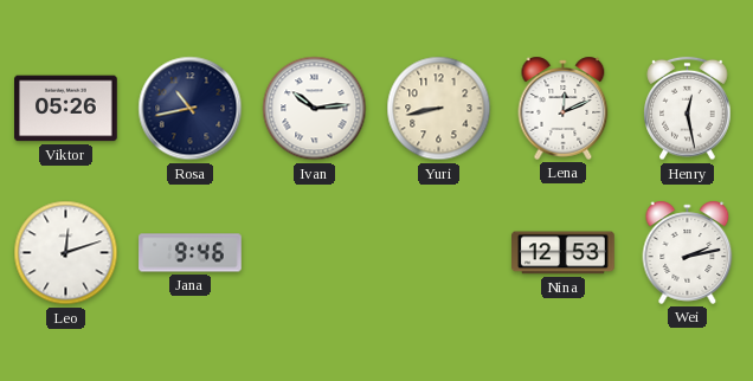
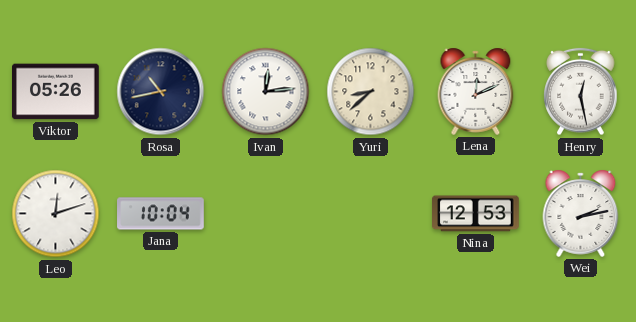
Ivan: 10:14 -> 12:14 (266, 92)
Yuri: 8:43 -> 8:38 (371, 92)
Jana: 9:46 -> 10:04 (161, 214)
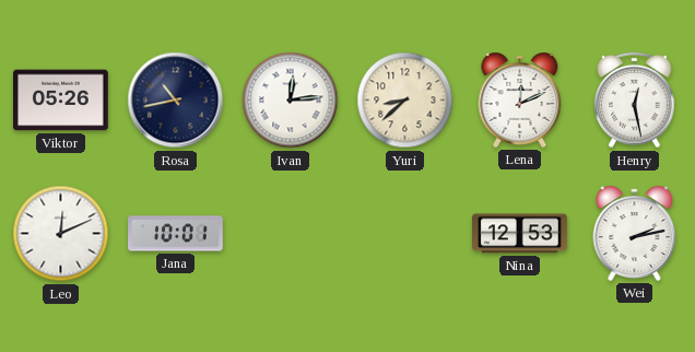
Leo: 12:12 -> 12:11 (61, 234)
Jana: 10:04 -> 10:01 (176, 234)
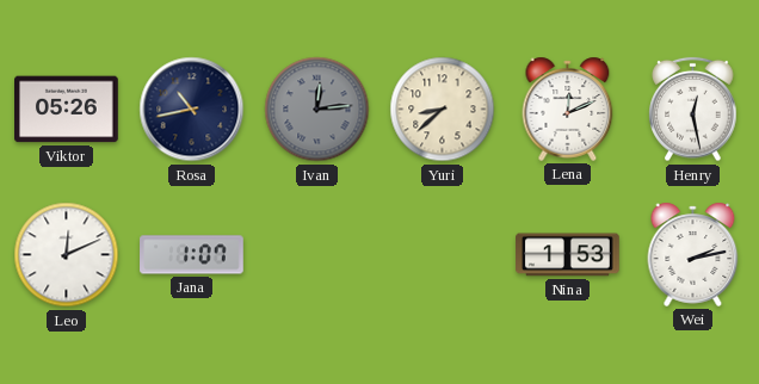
Ivan dial: white -> grey (317, 110)
Jana: 10:01 -> 1:07 (192, 255)
Nina: 12:53 -> 1:53 (568, 255)
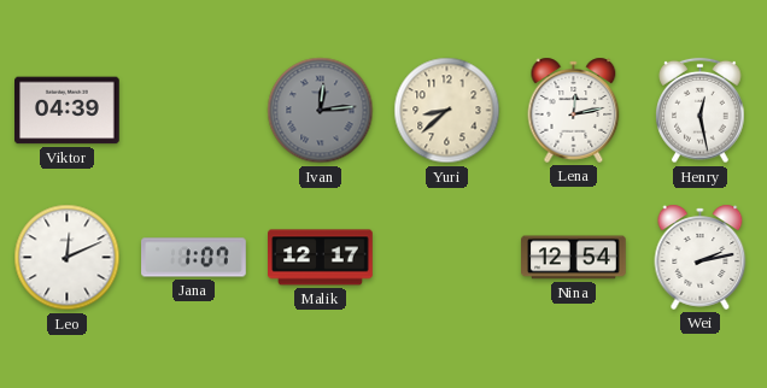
Viktor: 05:26 -> 04:39 (68, 111)
Rosa: 10:43 -> none (192, 110)
Lena: 12:11 -> 12:13 (574, 110)
Malik: none -> 12:17 (321, 258)
Nina: 1:53 -> 12:54 (574, 258)
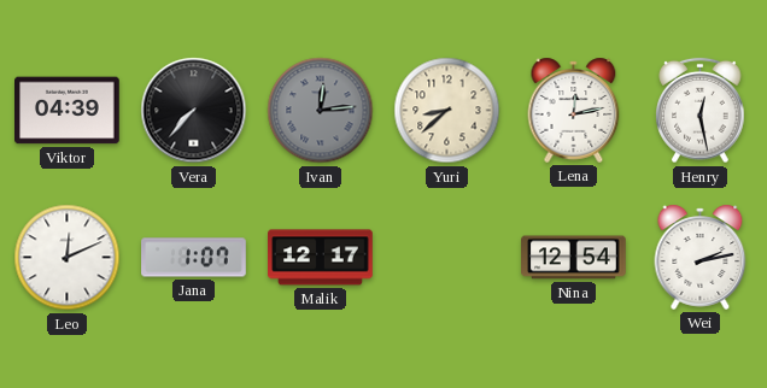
Vera: none -> 7:37 (194, 111)
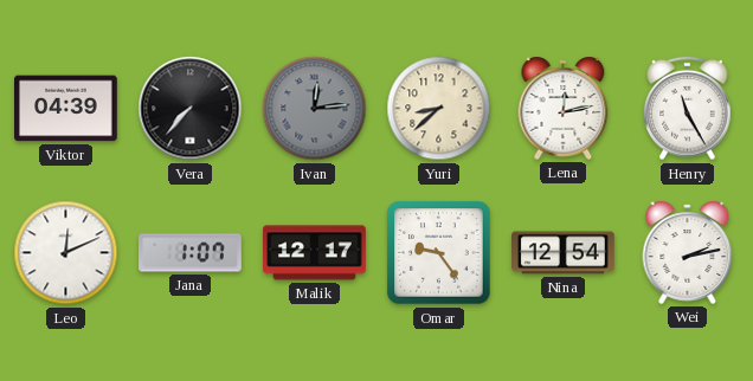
Henry: 12:28 -> 11:25 (688, 109)
Omar: none -> 9:24 (439, 253)
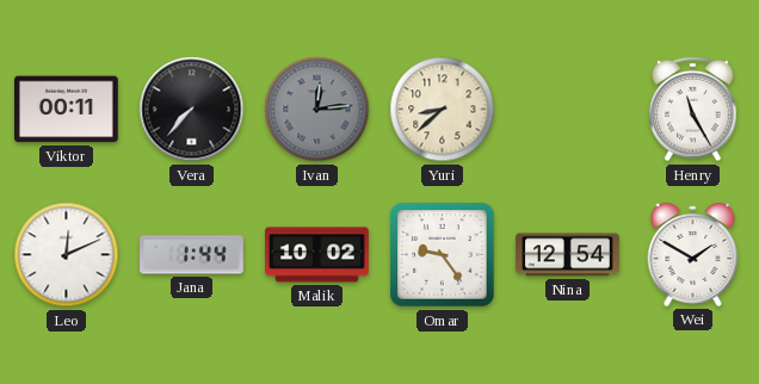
Viktor: 04:39 -> 00:11 (67, 110)
Lena: 12:13 -> none (564, 108)
Jana: 1:07 -> 1:44 (192, 255)
Malik: 12:17 -> 10:02 (317, 255)
Wei: 2:13 -> 1:50 (693, 254)
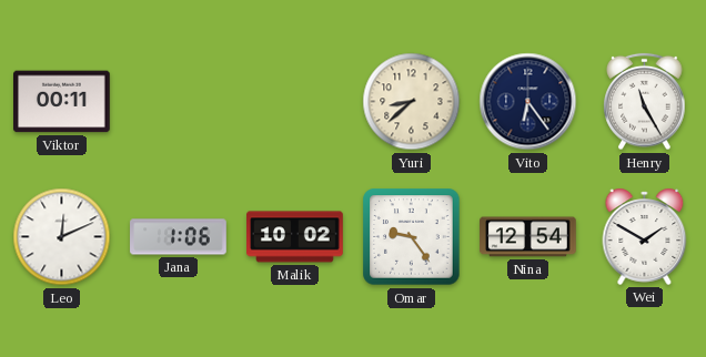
Vera: 7:37 -> none (192, 110)
Ivan: 12:14 -> none (317, 110)
Vito: none -> 6:24 (528, 102)
Jana: 1:44 -> 1:06 (179, 237)
